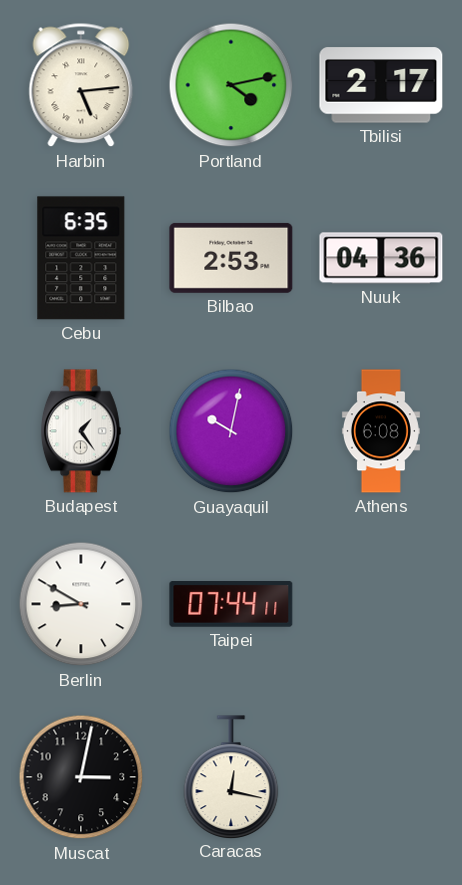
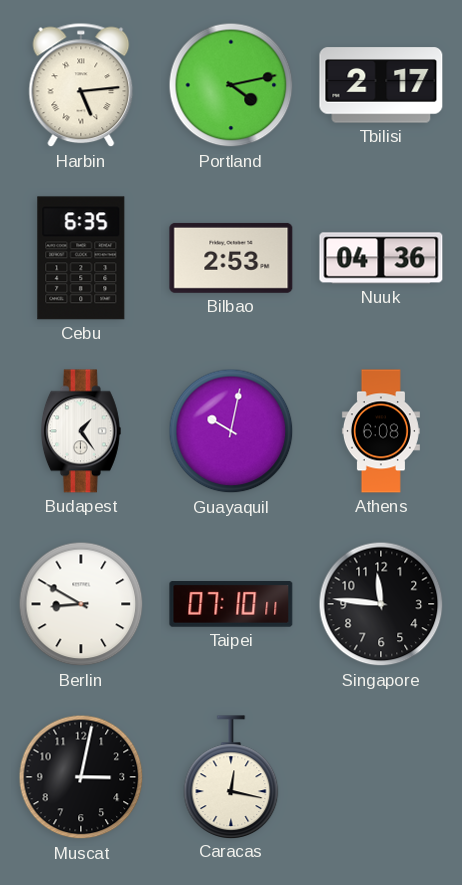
Taipei: 07:44 -> 07:10 (231, 605)
Singapore: none -> 11:46 (381, 604)
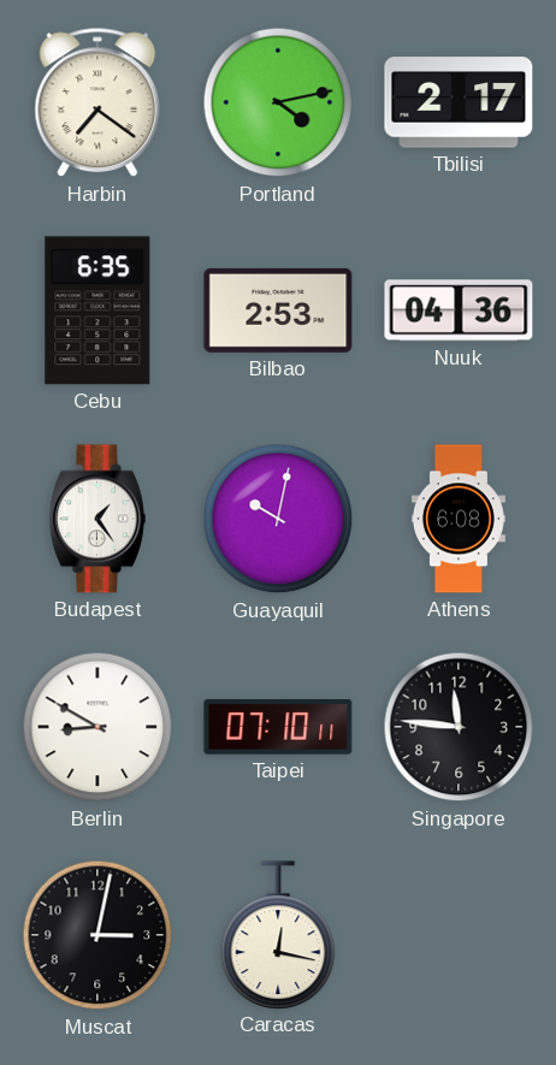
Harbin: 5:14 -> 7:21 (97, 102)
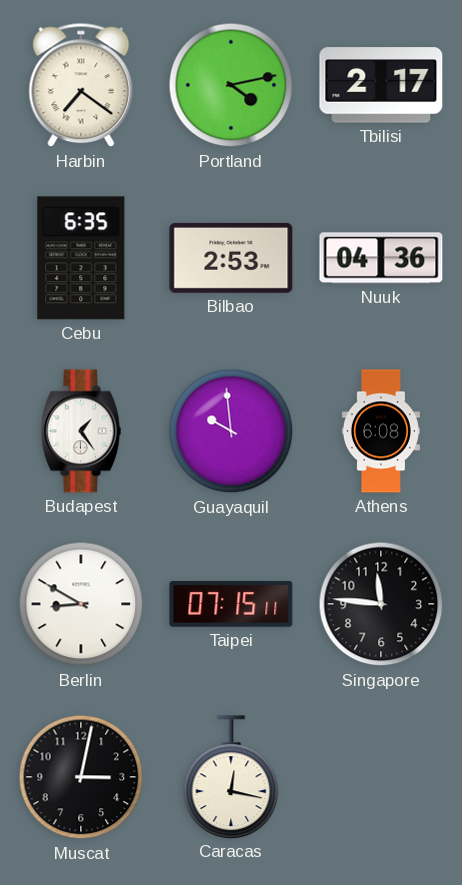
Guayaquil: 10:02 -> 9:59 (231, 431)
Taipei: 07:10 -> 07:15 (231, 605)
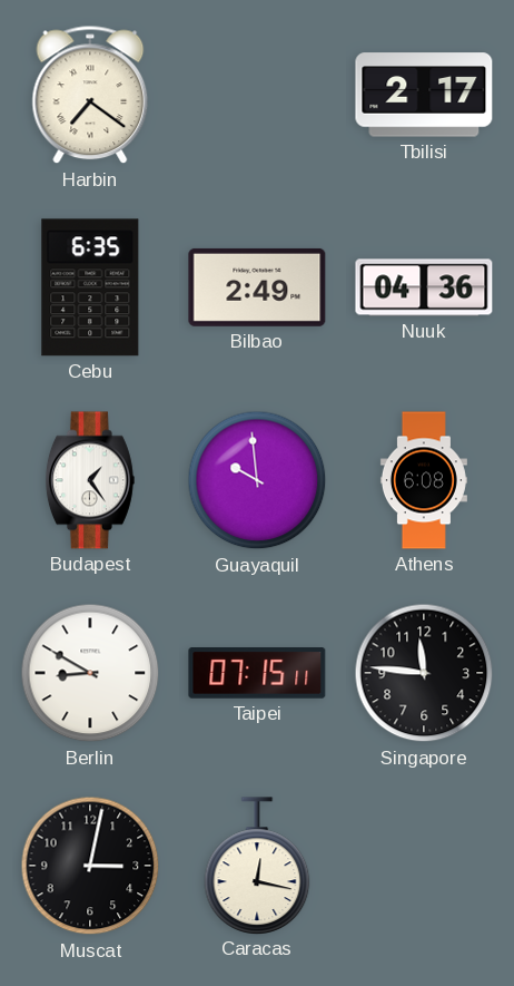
Portland: 4:13 -> none (231, 85)
Bilbao: 2:53 -> 2:49 (257, 287)
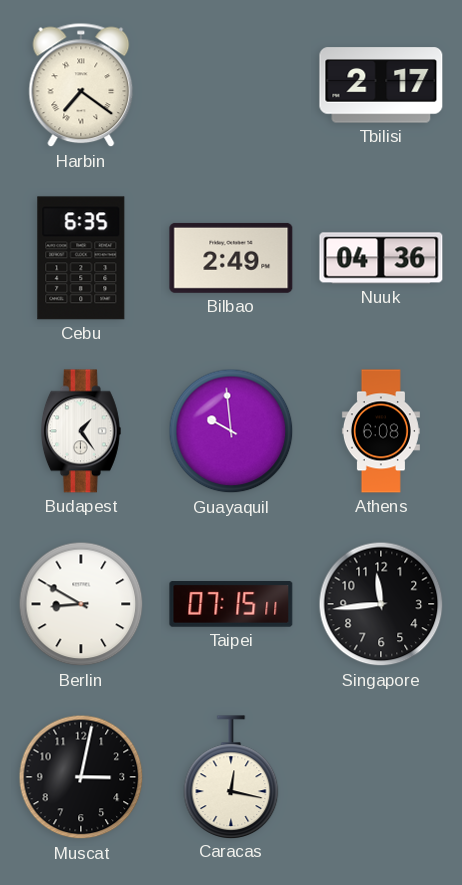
Singapore: 11:46 -> 11:44 (381, 604)
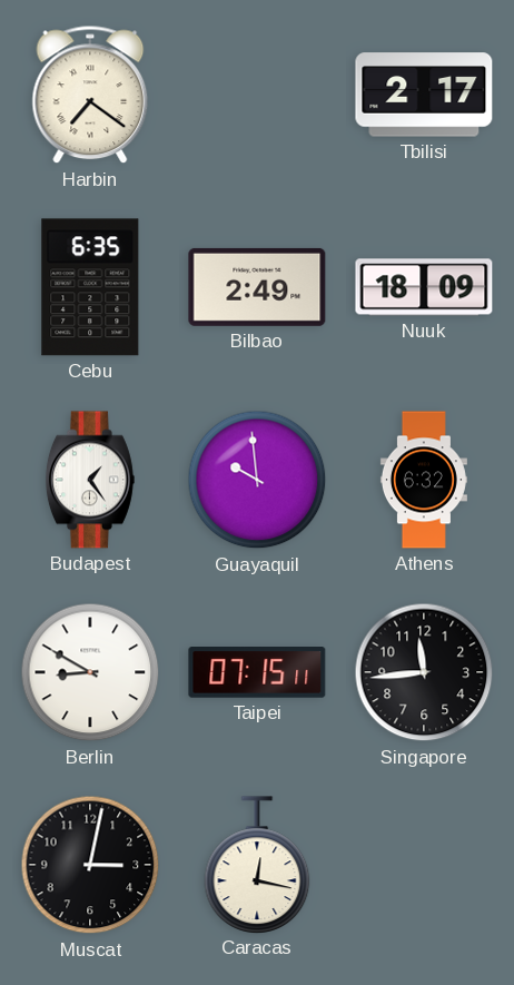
Nuuk: 04:36 -> 18:09 (424, 287)
Athens: 6:08 -> 6:32 (424, 480)
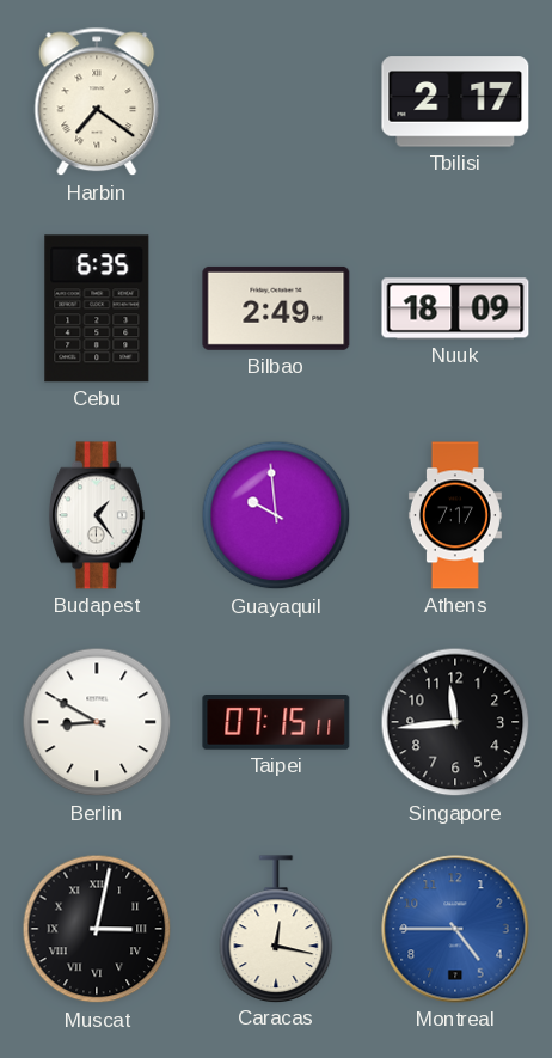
Athens: 6:32 -> 7:17 (455, 515)
Muscat numerals: Arabic -> Roman (97, 929)
Montreal: none -> 4:45 (455, 929)
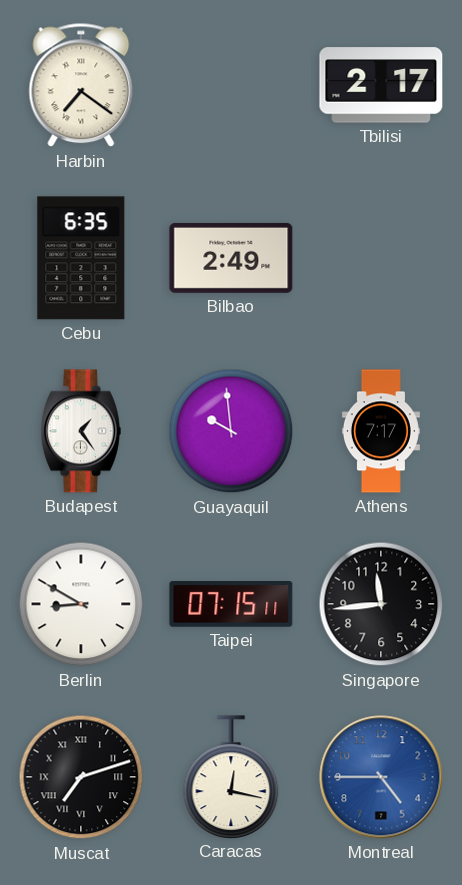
Nuuk: 18:09 -> none (455, 308)
Muscat: 3:02 -> 7:12 (81, 777)
